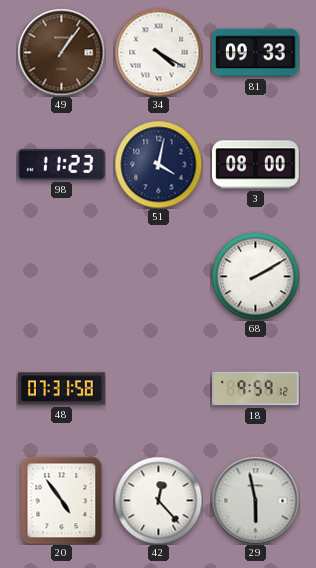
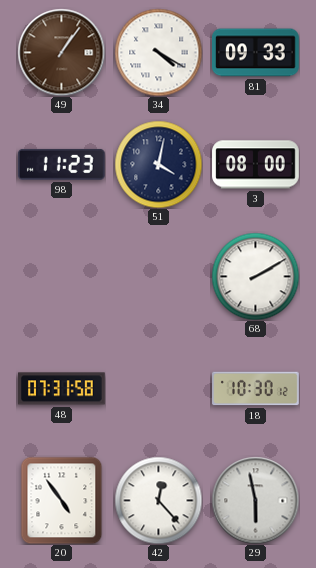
18: 9:59 -> 10:30 (256, 389)
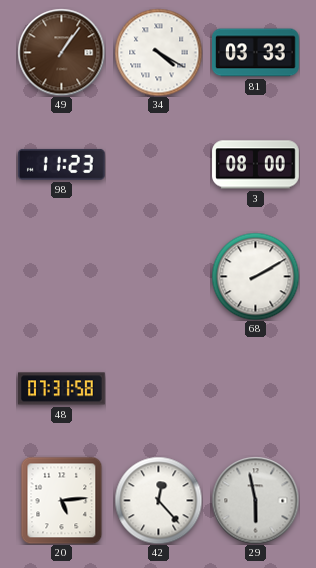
81: 09:33 -> 03:33 (256, 53)
51: 4:02 -> none (158, 164)
18: 10:30 -> none (256, 389)
20: 4:54 -> 5:14 (62, 500)
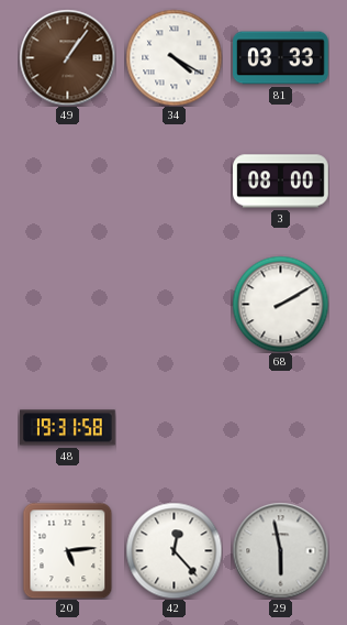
98: 11:23 -> none (61, 164)
48: 07:31 -> 19:31 (68, 428)
